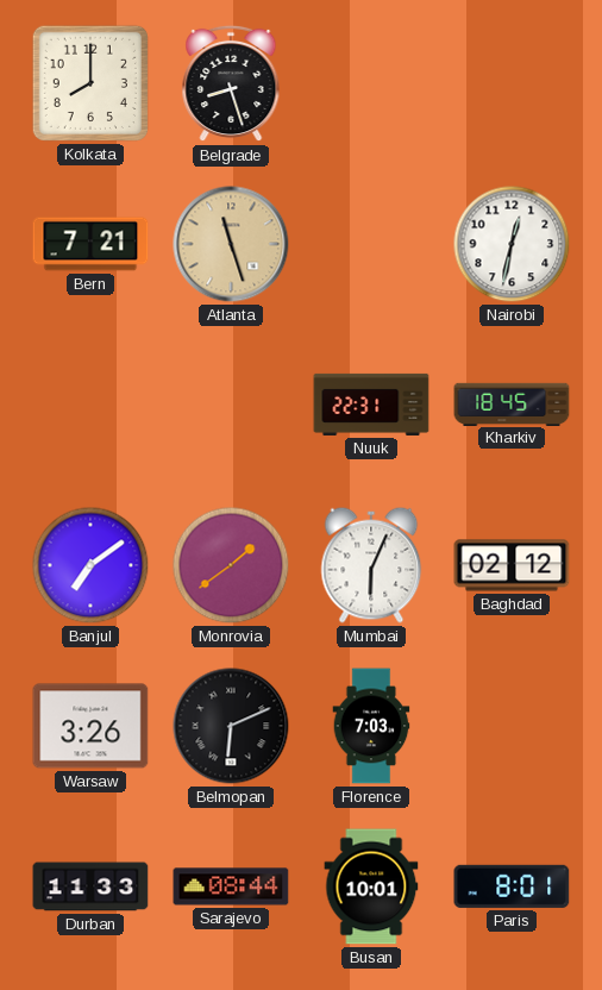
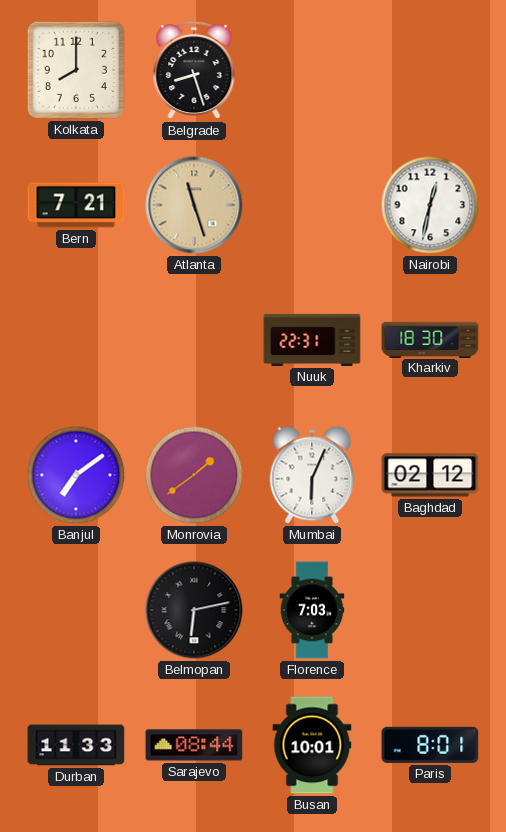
Kharkiv: 18:45 -> 18:30 (430, 339)
Warsaw: 3:26 -> none (90, 726)
Belmopan: 6:11 -> 6:13 (194, 610)
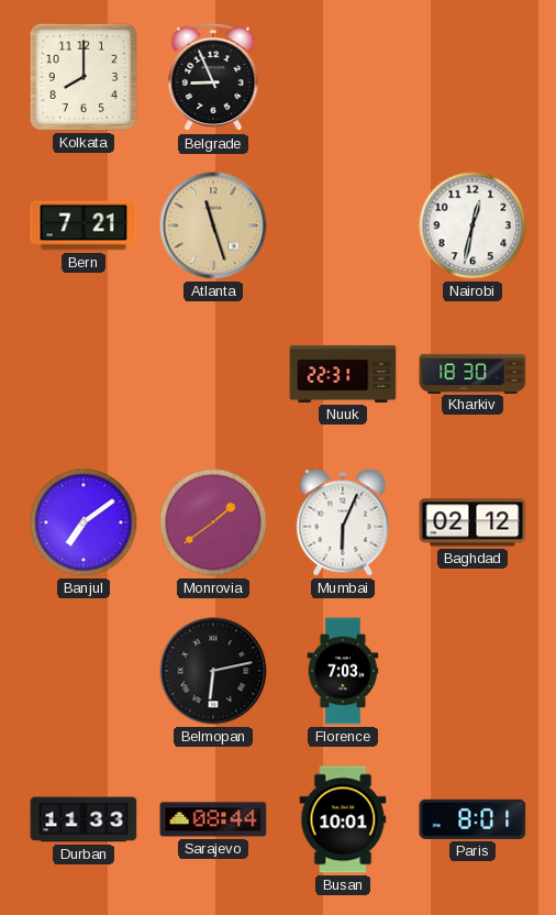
Belgrade: 8:27 -> 8:56 (213, 77)
